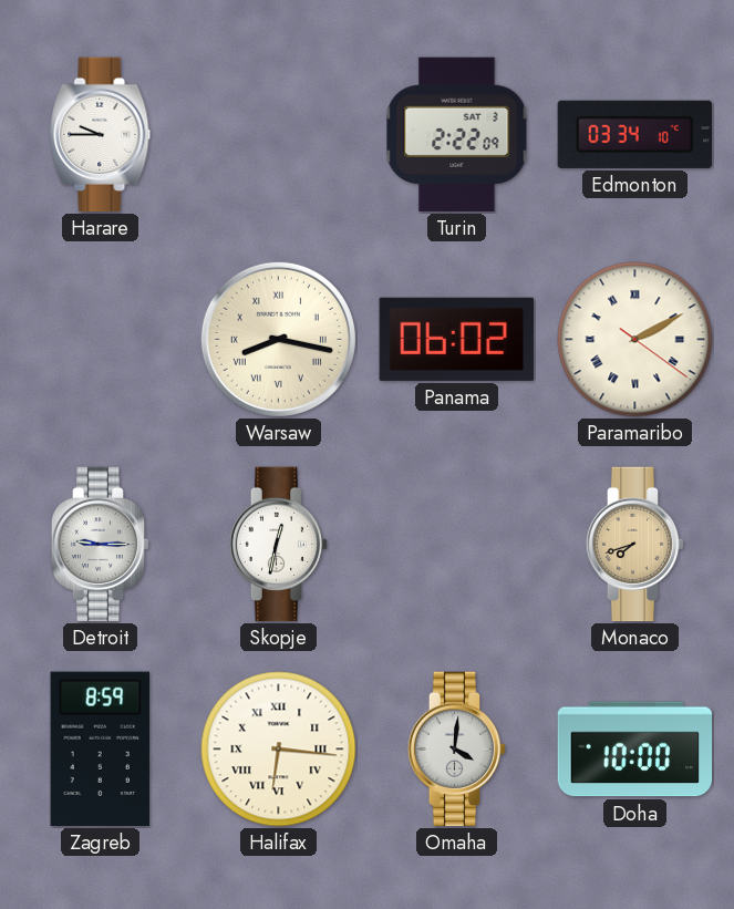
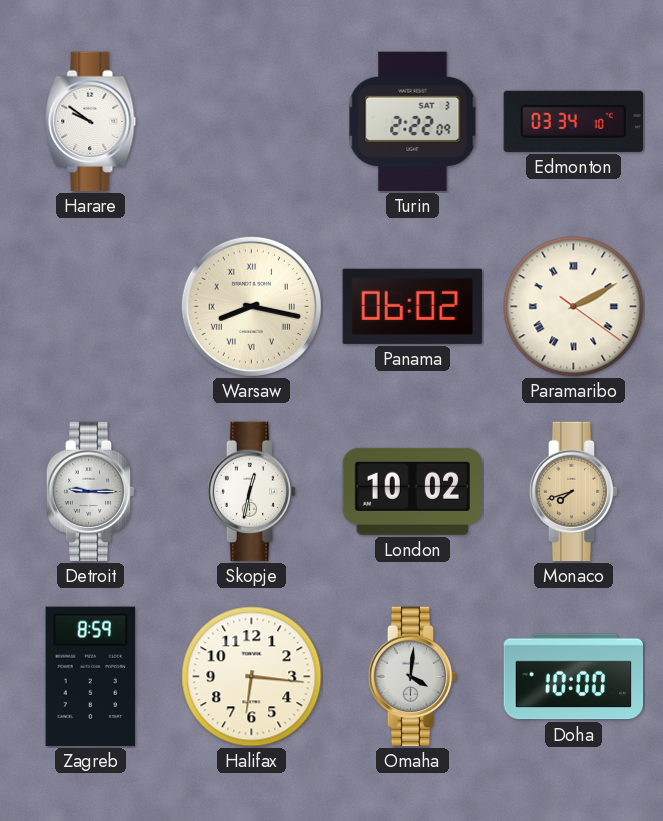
Harare: 9:45 -> 9:51 (91, 122)
London: none -> 10:02 (412, 491)
Halifax numerals: Roman -> Arabic (252, 677)
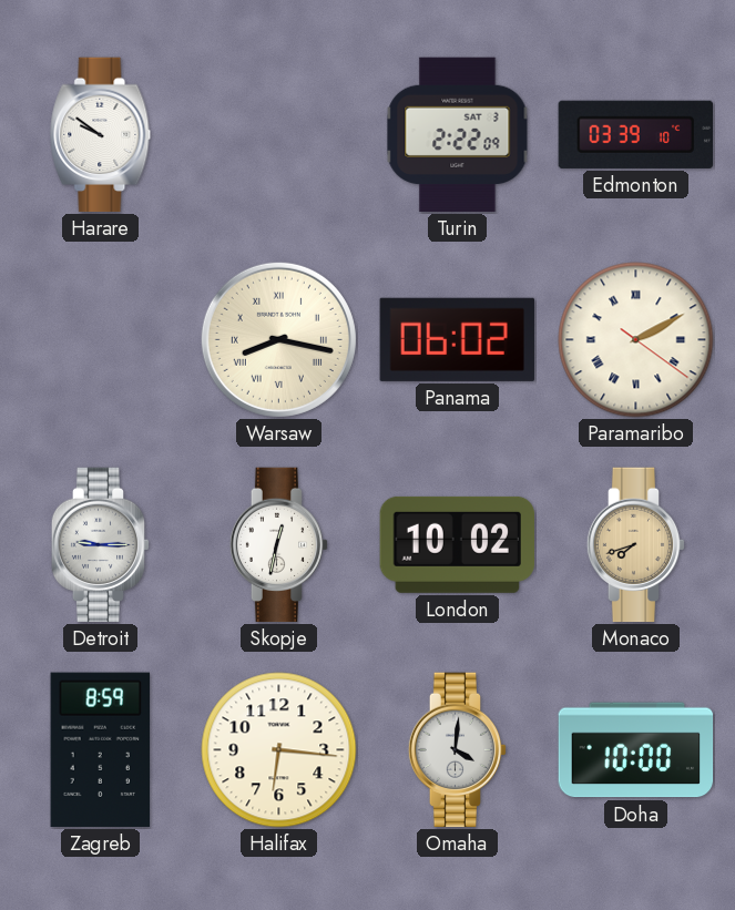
Edmonton: 03:34 -> 03:39 (635, 134)
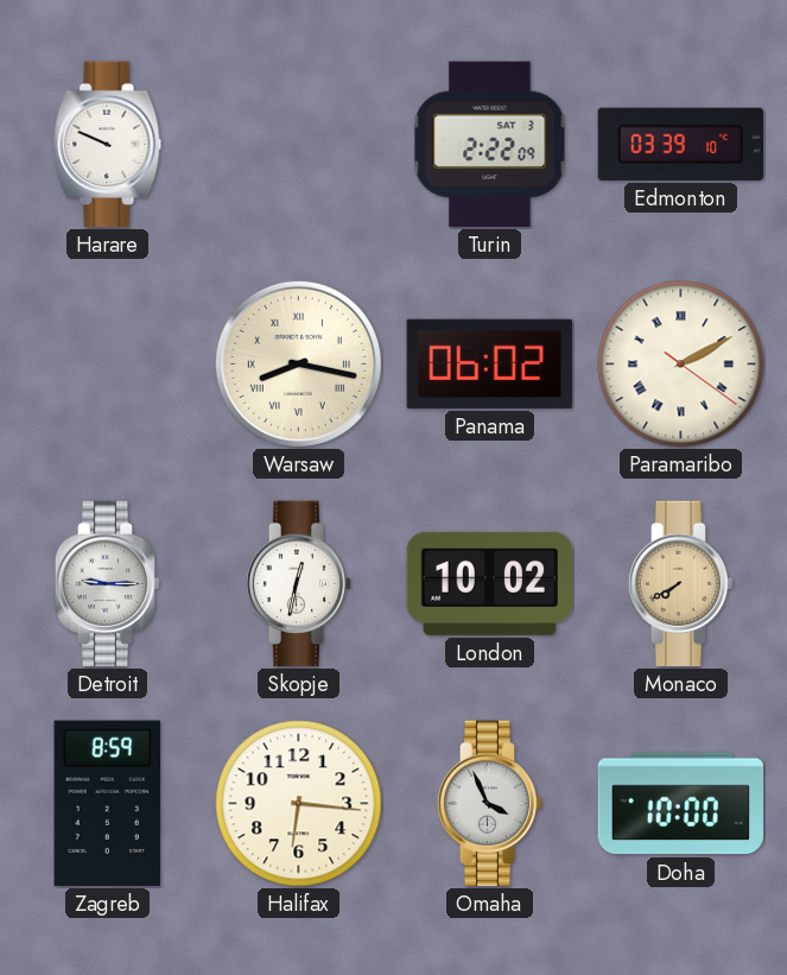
Harare: 9:51 -> 9:49 (108, 145)
Monaco: 7:42 -> 7:40 (681, 584)
Omaha: 4:01 -> 3:56 (490, 804)
